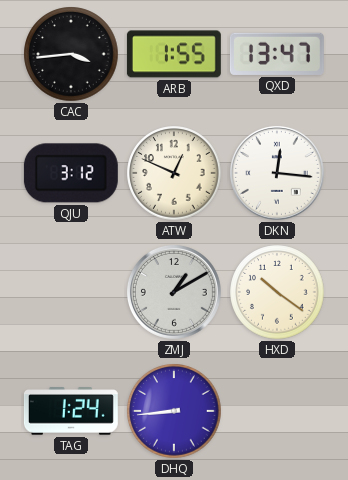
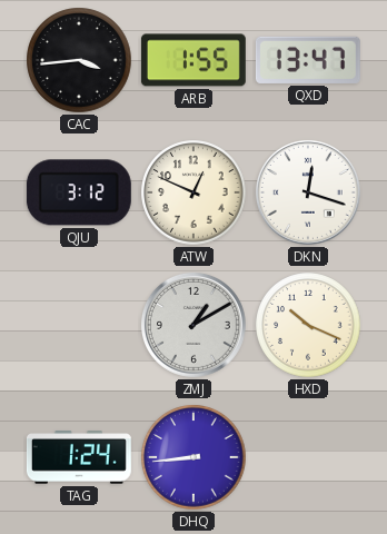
DKN: 12:16 -> 12:18 (308, 192)
HXD: 10:21 -> 10:19 (308, 325)
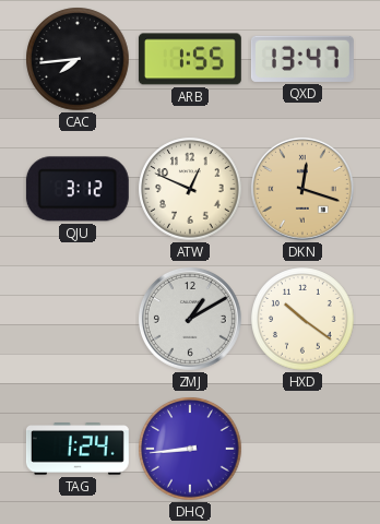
CAC: 3:44 -> 7:44 (78, 59)
DKN dial: white -> champagne (302, 189)
HXD: 10:19 -> 10:21 (302, 319)
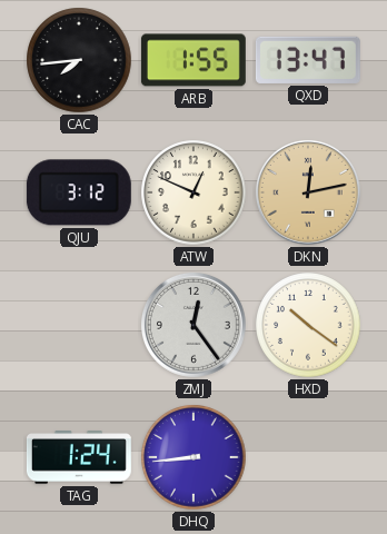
DKN: 12:18 -> 12:13 (308, 192)
ZMJ: 1:10 -> 12:24 (193, 325)
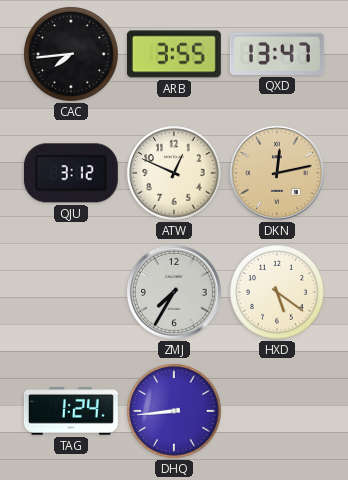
ARB: 1:55 -> 3:55 (174, 54)
ZMJ: 12:24 -> 7:35 (174, 292)
HXD: 10:21 -> 5:21 (277, 292)
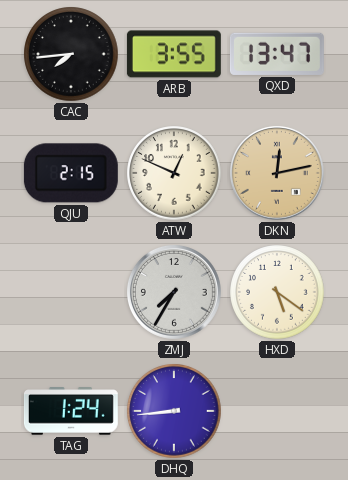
QJU: 3:12 -> 2:15 (71, 173)
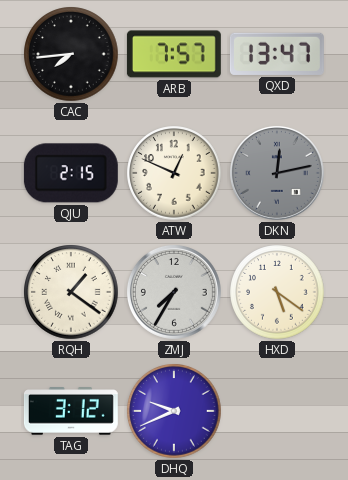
ARB: 3:55 -> 7:57 (174, 54)
DKN dial: champagne -> grey (277, 173)
RQH: none -> 1:21 (71, 292)
TAG: 1:24 -> 3:12 (71, 412)
DHQ: 8:44 -> 9:41 (174, 411)
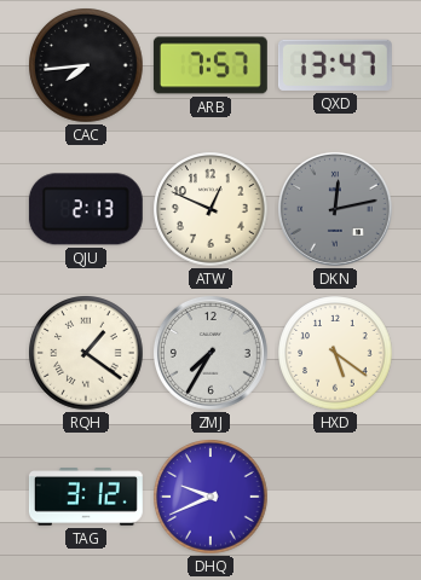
QJU: 2:15 -> 2:13 (86, 209)
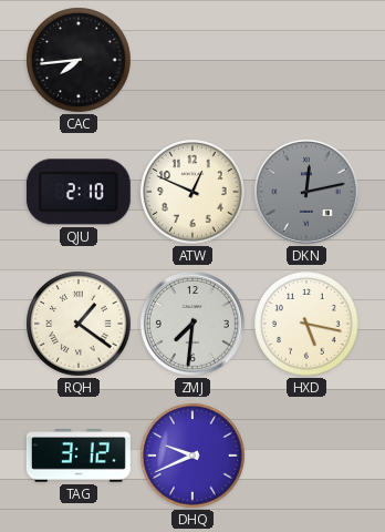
ARB: 7:57 -> none (211, 65)
QXD: 13:47 -> none (335, 65)
QJU: 2:13 -> 2:10 (79, 192)
ZMJ: 7:35 -> 7:31 (192, 324)
HXD: 5:21 -> 5:17 (306, 324)
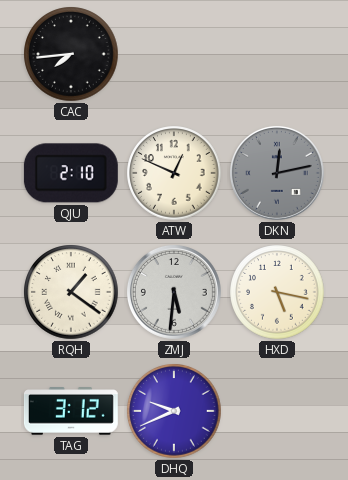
ZMJ: 7:31 -> 5:31 (174, 292)
